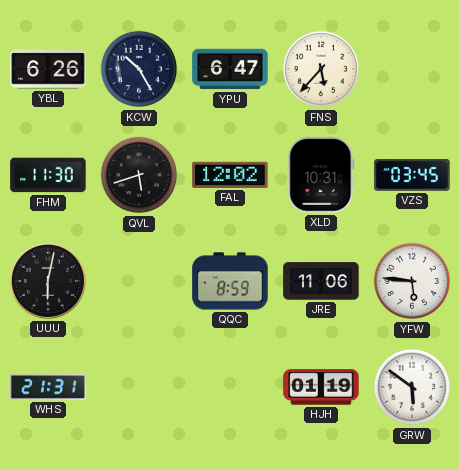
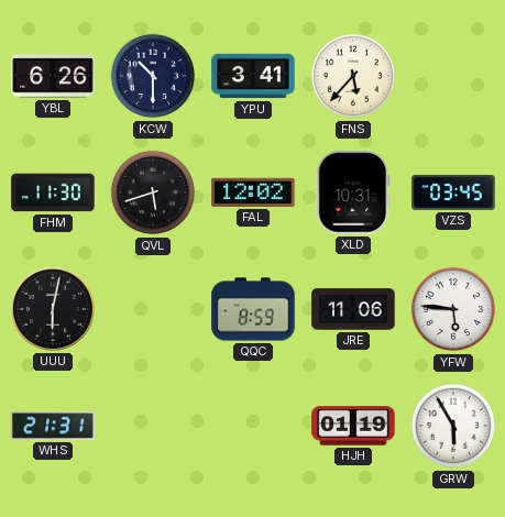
KCW: 10:25 -> 10:30 (153, 76)
YPU: 6:47 -> 3:41 (253, 76)
GRW: 5:51 -> 5:55 (453, 426)
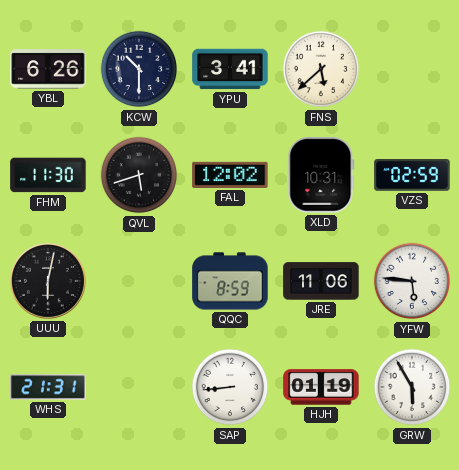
FNS: 5:37 -> 5:38 (321, 69)
VZS: 03:45 -> 02:59 (412, 175)
SAP: none -> 8:44 (230, 387)
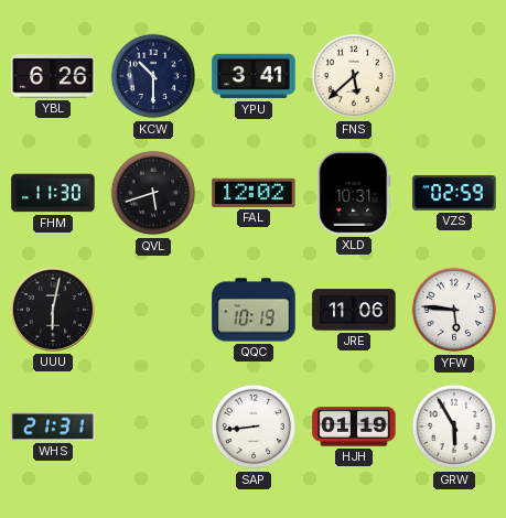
QQC: 8:59 -> 10:19 (254, 310)
